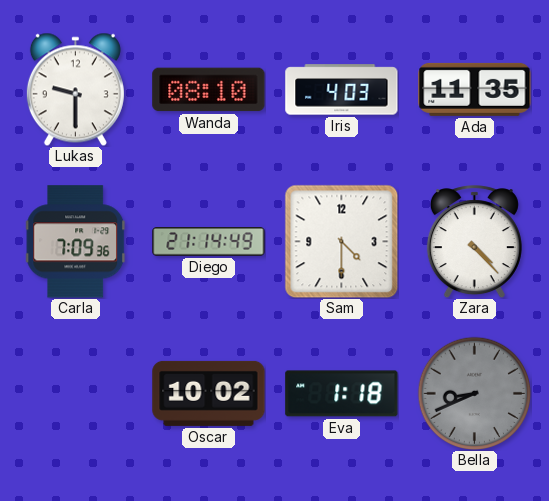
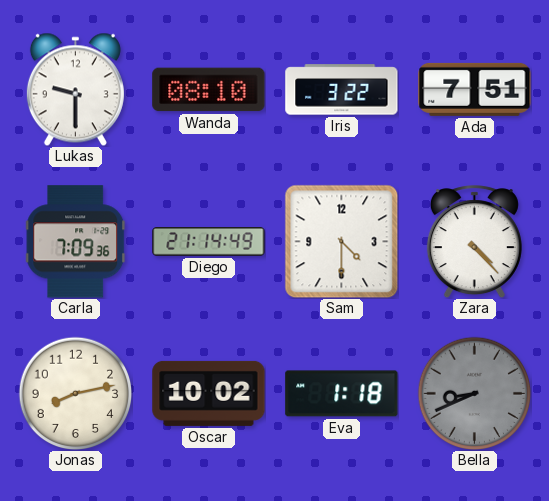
Iris: 4:03 -> 3:22 (342, 90)
Ada: 11:35 -> 7:51 (475, 89)
Jonas: none -> 8:13 (75, 393)
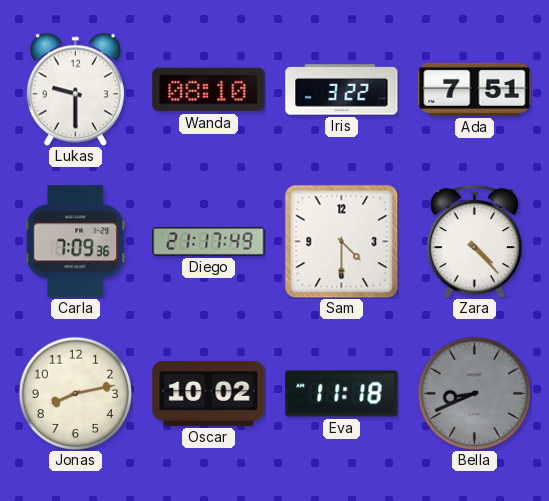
Diego: 21:14 -> 21:17 (209, 242)
Eva: 1:18 -> 11:18 (342, 394)
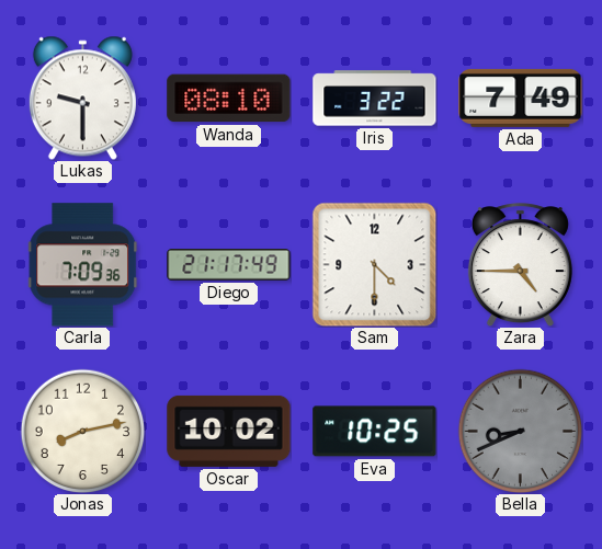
Ada: 7:51 -> 7:49 (521, 98)
Zara: 4:23 -> 4:45 (520, 265)
Eva: 11:18 -> 10:25 (375, 432)
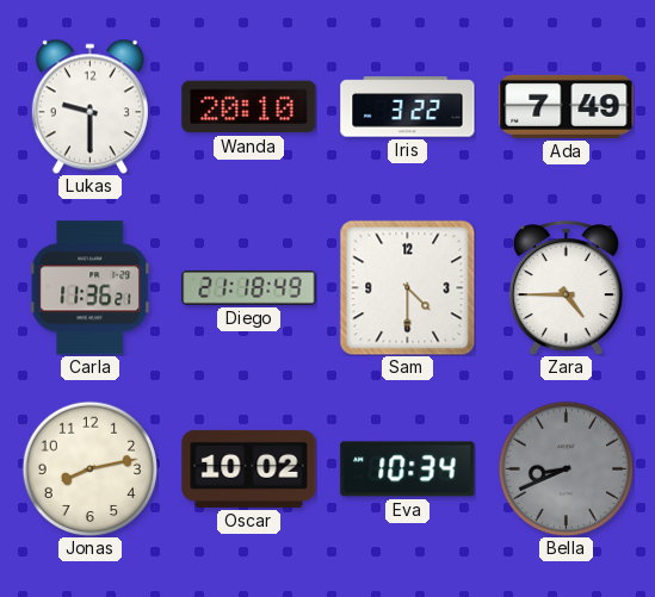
Wanda: 08:10 -> 20:10 (249, 107)
Carla: 7:09 -> 11:36 (91, 288)
Diego: 21:17 -> 21:18 (249, 288)
Eva: 10:25 -> 10:34 (408, 469)
